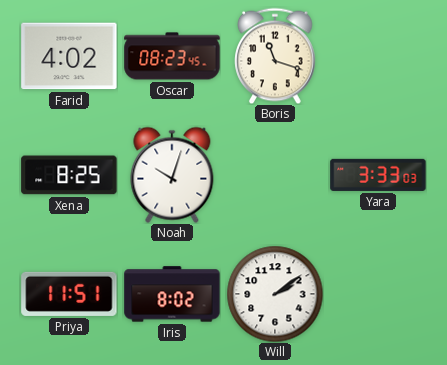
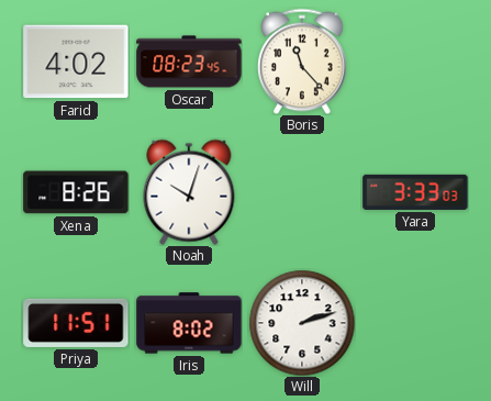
Boris: 11:18 -> 11:23 (302, 62)
Xena: 8:25 -> 8:26 (76, 192)
Will: 2:09 -> 2:12 (302, 323)
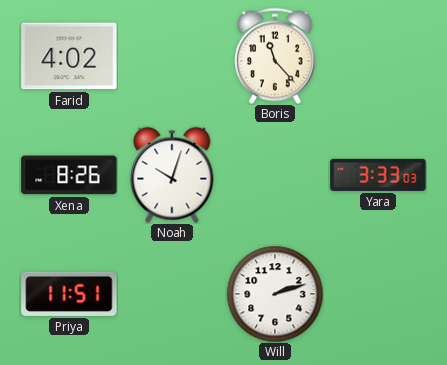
Oscar: 08:23 -> none (189, 62)
Iris: 8:02 -> none (189, 323)
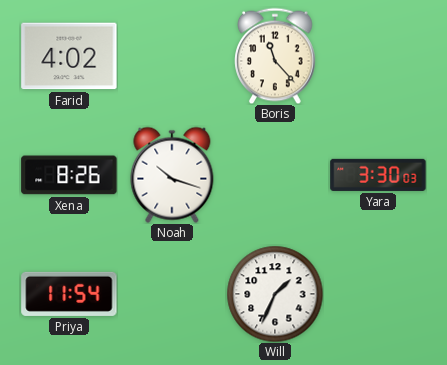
Noah: 10:03 -> 10:18 (172, 175)
Yara: 3:33 -> 3:30 (378, 175)
Priya: 11:51 -> 11:54 (69, 294)
Will: 2:12 -> 1:34 (275, 294)
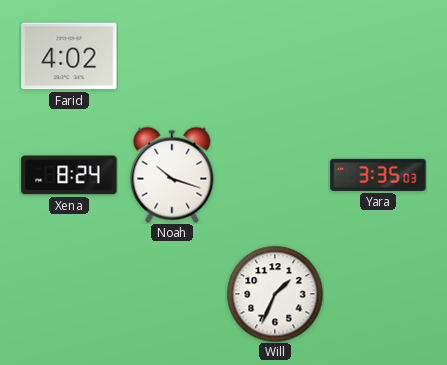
Boris: 11:23 -> none (275, 56)
Xena: 8:26 -> 8:24 (69, 175)
Yara: 3:30 -> 3:35 (378, 175)
Priya: 11:54 -> none (69, 294)
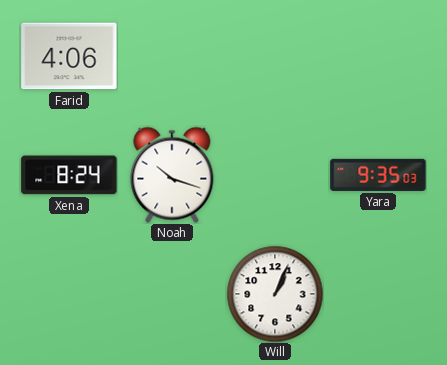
Farid: 4:02 -> 4:06 (69, 56)
Yara: 3:35 -> 9:35 (378, 175)
Will: 1:34 -> 1:04 (275, 294)
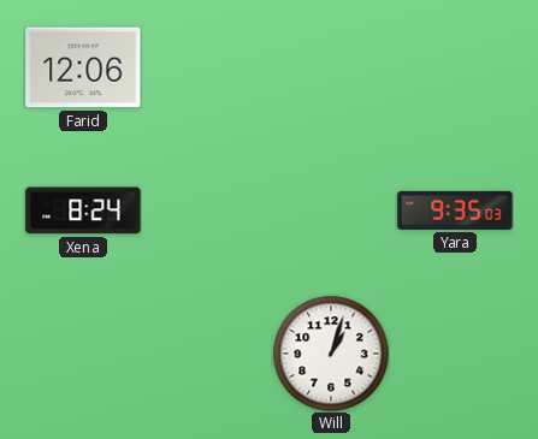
Farid: 4:06 -> 12:06 (83, 67)
Noah: 10:18 -> none (172, 175)
Will: 1:04 -> 1:03 (331, 354)
